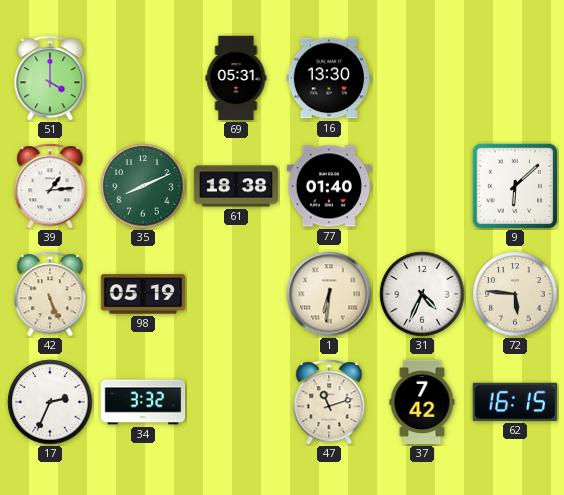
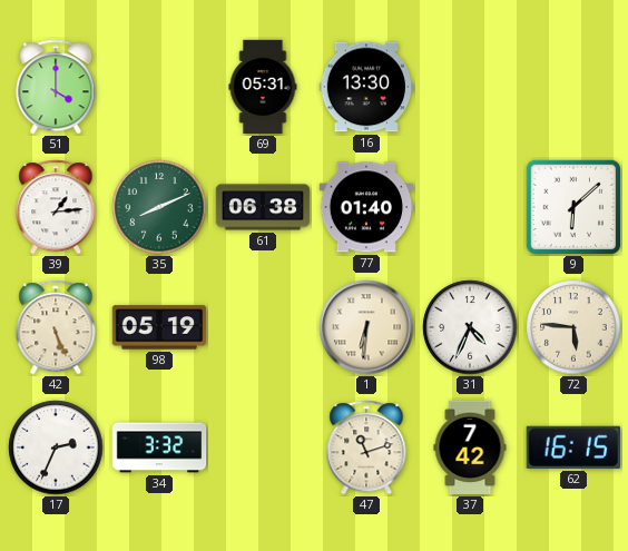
61: 18:38 -> 06:38 (263, 207)
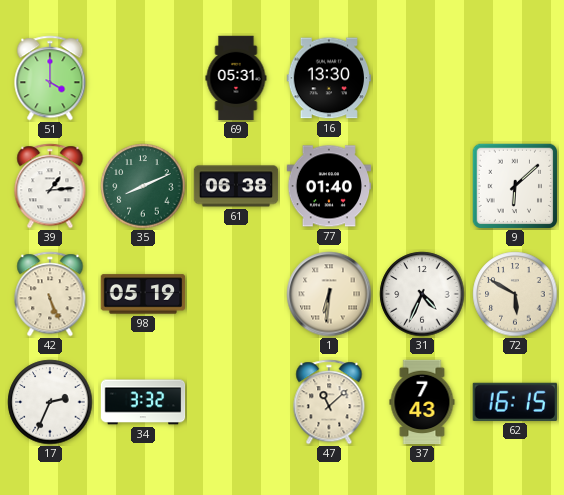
72: 5:46 -> 5:50 (515, 294)
47: 11:12 -> 11:08 (329, 402)
37: 7:42 -> 7:43 (422, 402)
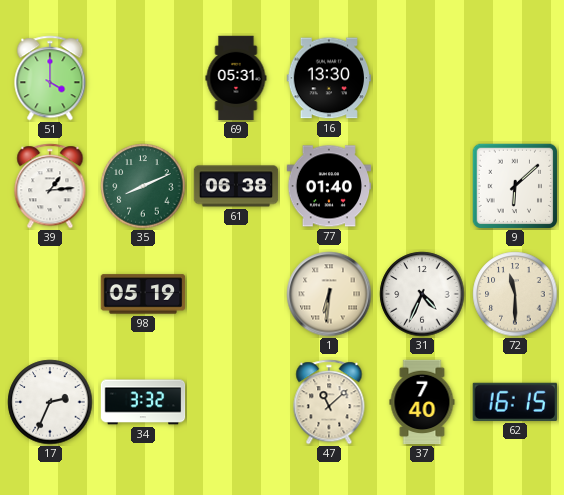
42: 5:26 -> none (50, 294)
72: 5:50 -> 11:30 (515, 294)
37: 7:43 -> 7:40 (422, 402)
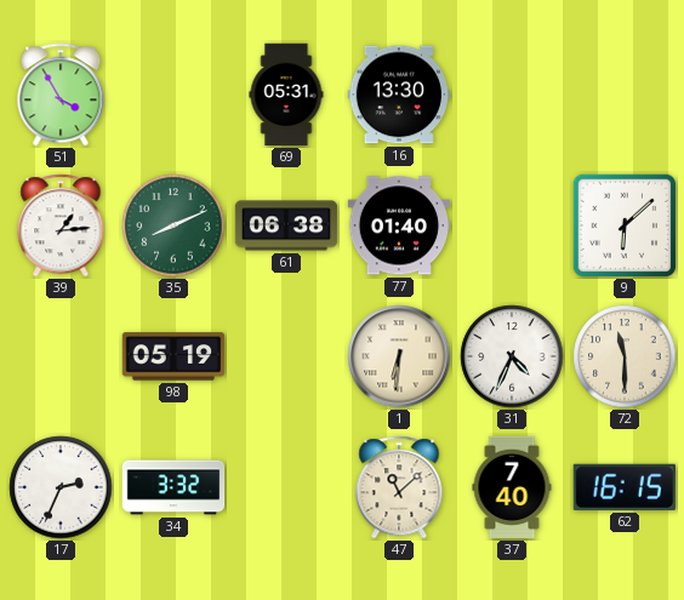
51: 4:00 -> 3:55 (61, 95)
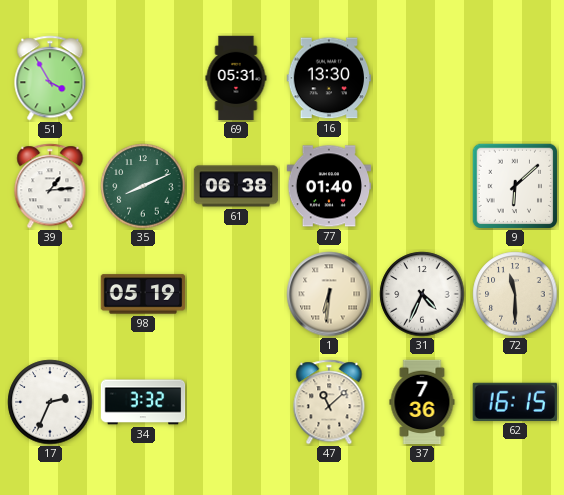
37: 7:40 -> 7:36 (422, 402)
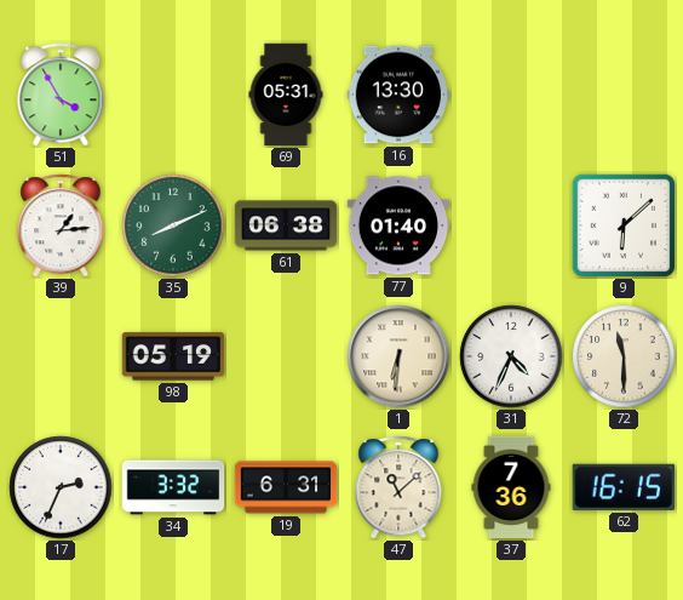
19: none -> 6:31 (286, 487)
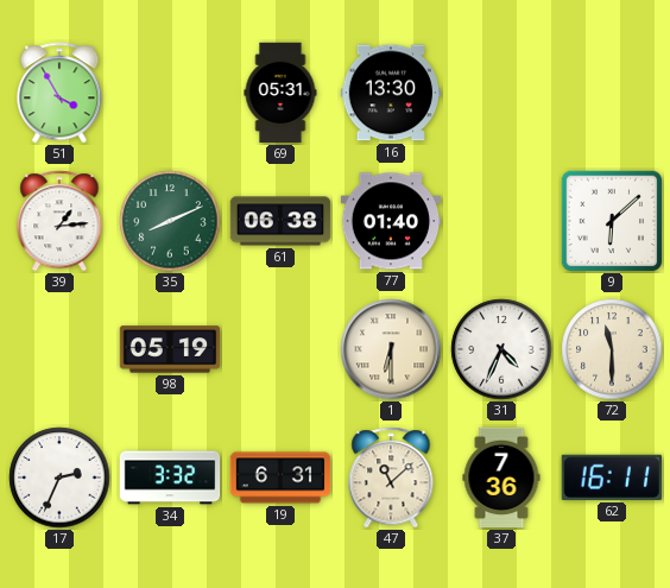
1: 6:31 -> 6:30 (391, 349)
62: 16:15 -> 16:11 (612, 478)
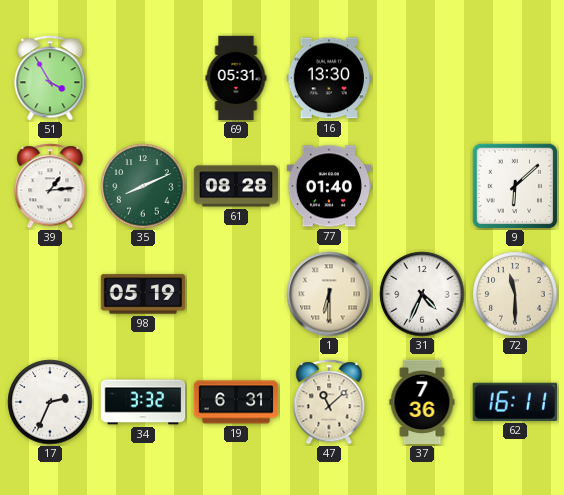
61: 06:38 -> 08:28 (236, 186)
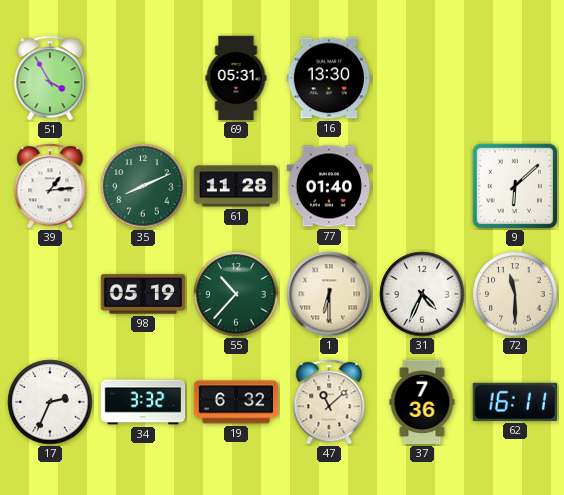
61: 08:28 -> 11:28 (236, 186)
55: none -> 10:37 (236, 294)
19: 6:31 -> 6:32 (236, 402)
